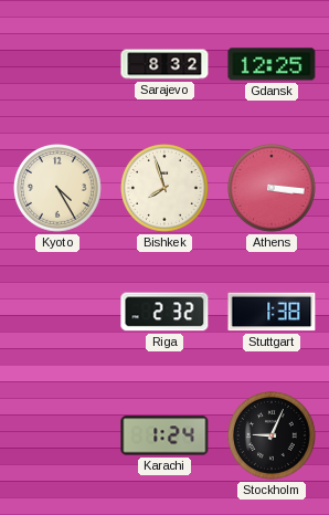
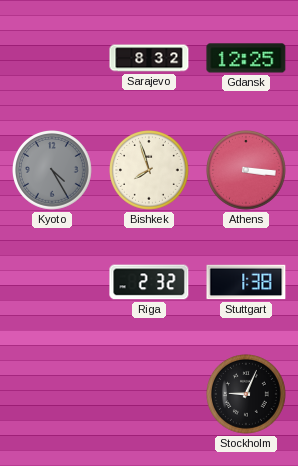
Kyoto dial: cream -> grey (53, 171)
Karachi: 1:24 -> none (164, 435)
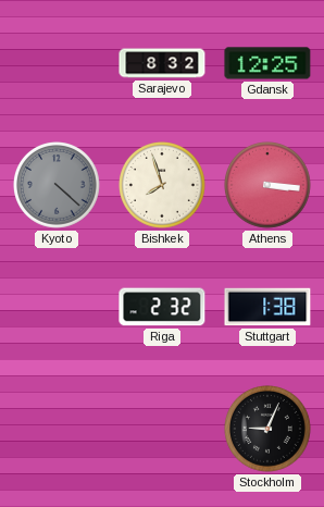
Kyoto: 4:25 -> 4:22 (58, 186)
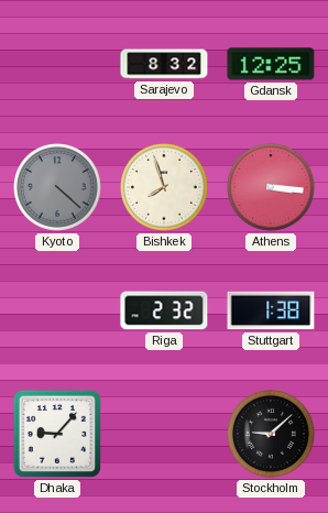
Dhaka: none -> 9:07 (57, 434)
Stockholm: 9:04 -> 9:08 (272, 435)
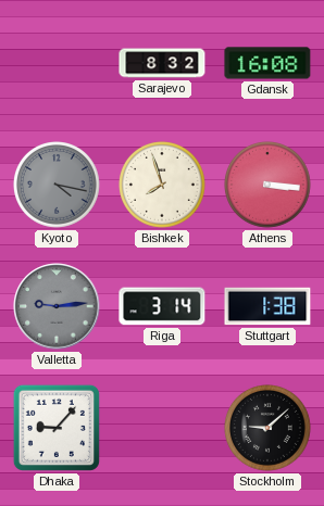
Gdansk: 12:25 -> 16:08 (267, 63)
Kyoto: 4:22 -> 4:17 (58, 186)
Valletta: none -> 9:14 (57, 306)
Riga: 2:32 -> 3:14 (162, 306)
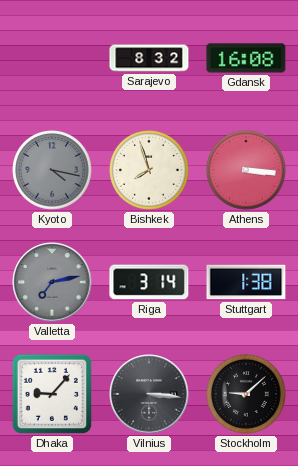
Valletta: 9:14 -> 7:13 (52, 282)
Vilnius: none -> 3:16 (149, 394)
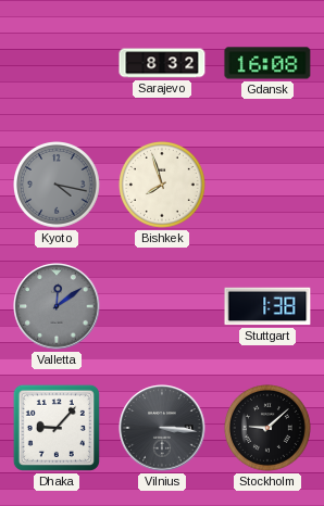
Athens: 3:16 -> none (247, 171)
Valletta: 7:13 -> 12:09 (57, 306)
Riga: 3:14 -> none (149, 282)
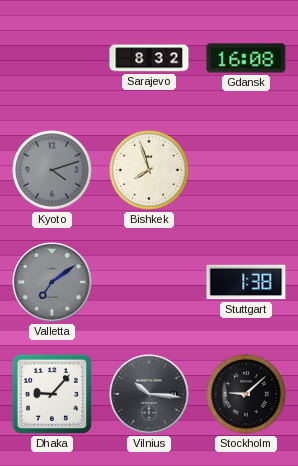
Kyoto: 4:17 -> 4:12 (53, 171)
Valletta: 12:09 -> 7:09 (52, 282)
Vilnius: 3:16 -> 10:16 (149, 394)
